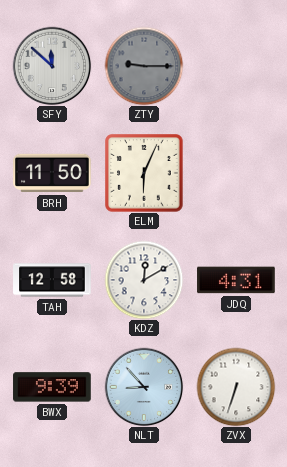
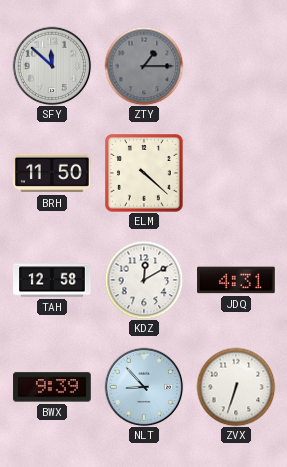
ZTY: 9:15 -> 1:15 (144, 66)
ELM: 6:04 -> 4:22 (144, 173)
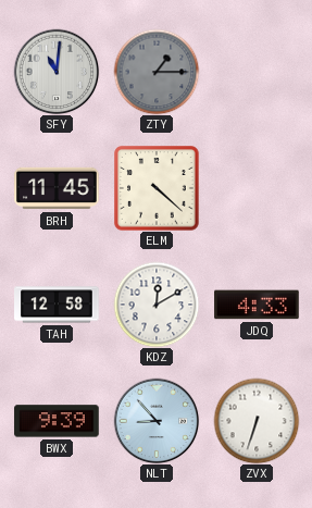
SFY: 11:52 -> 11:01 (57, 72)
BRH: 11:50 -> 11:45 (57, 188)
JDQ: 4:31 -> 4:33 (257, 305)
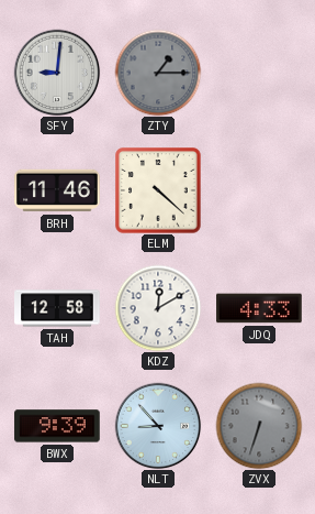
SFY: 11:01 -> 9:01 (57, 73)
BRH: 11:45 -> 11:46 (57, 190)
ZVX dial: white -> grey (259, 426)
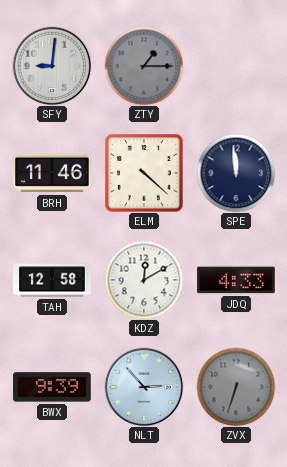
SPE: none -> 11:59 (236, 173)
NLT: 8:53 -> 2:53 (144, 387)
